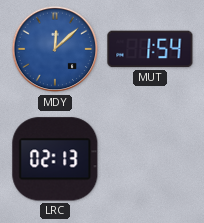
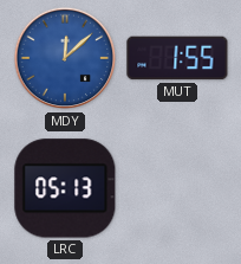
MUT: 1:54 -> 1:55 (177, 58)
LRC: 02:13 -> 05:13 (65, 188)
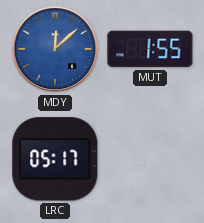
LRC: 05:13 -> 05:17 (55, 159)
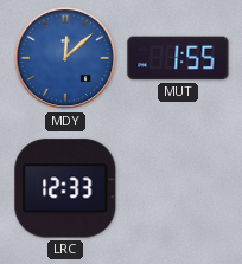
LRC: 05:17 -> 12:33 (65, 188)
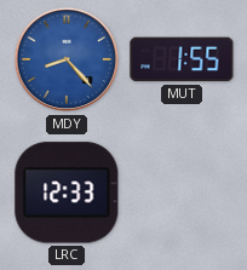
MDY: 12:08 -> 8:23 (67, 59)
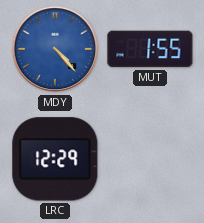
MDY: 8:23 -> 4:23 (55, 49)
LRC: 12:33 -> 12:29 (55, 159)
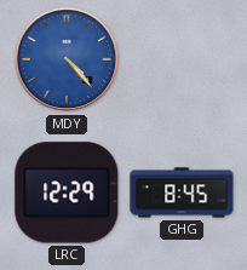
MUT: 1:55 -> none (150, 49)
GHG: none -> 8:45 (182, 193)
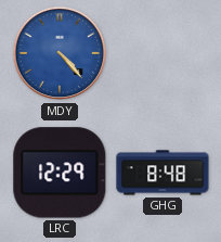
GHG: 8:45 -> 8:48 (162, 173)
